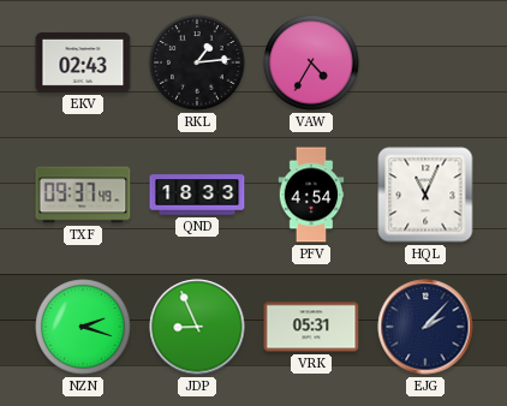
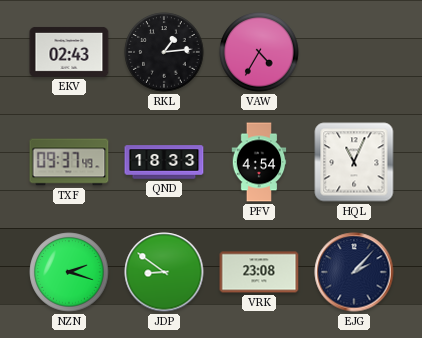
JDP: 8:56 -> 8:51 (164, 272)
VRK: 05:31 -> 23:08 (259, 272)
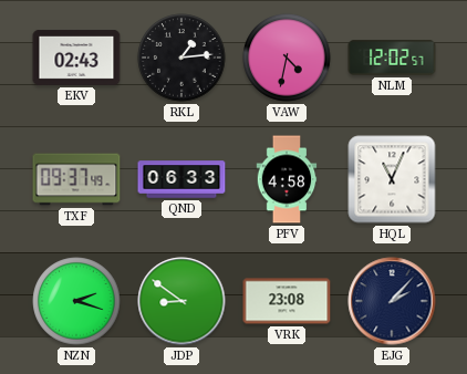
VAW: 4:35 -> 4:32 (287, 58)
NLM: none -> 12:02 (392, 58)
QND: 18:33 -> 06:33 (181, 179)
PFV: 4:54 -> 4:58 (287, 179)
